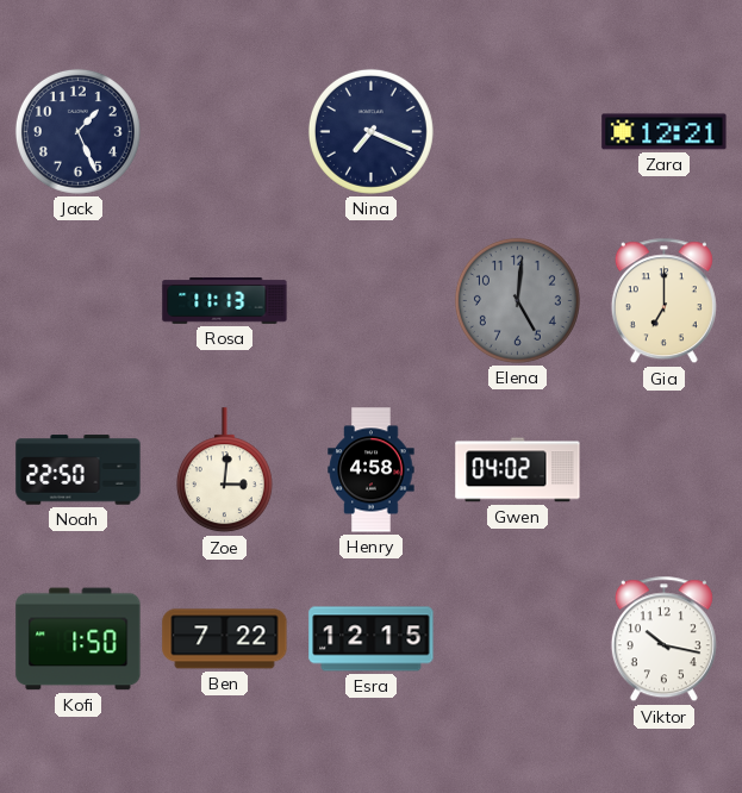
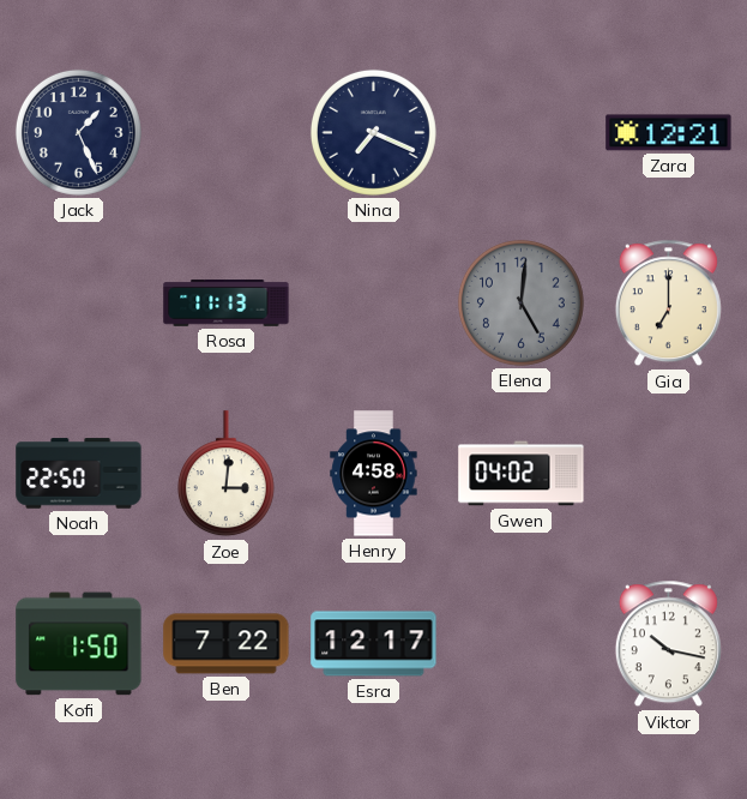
Esra: 12:15 -> 12:17 (374, 644)
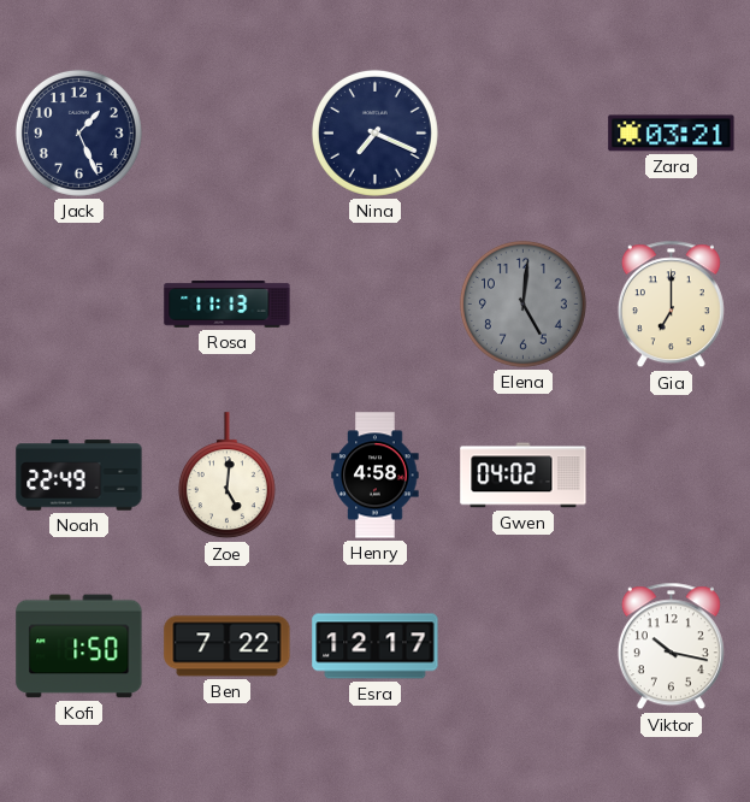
Zara: 12:21 -> 03:21 (672, 134)
Noah: 22:50 -> 22:49 (79, 476)
Zoe: 3:01 -> 5:01 (226, 476)
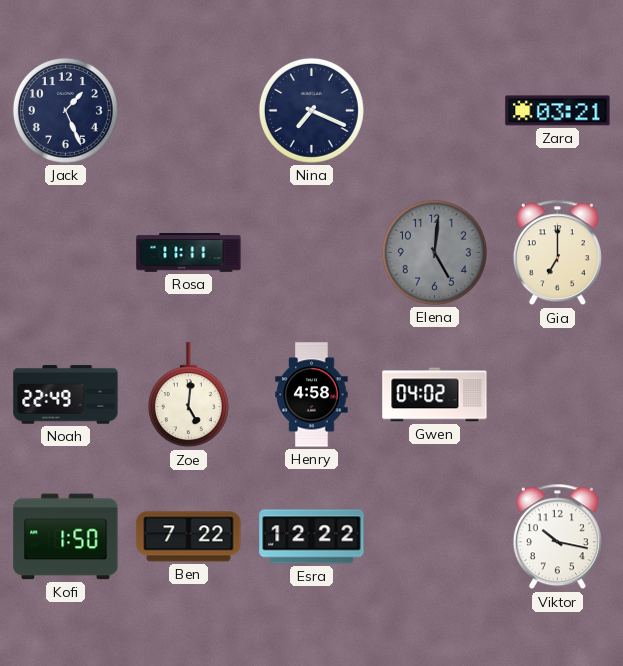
Rosa: 11:13 -> 11:11 (189, 253)
Esra: 12:17 -> 12:22 (312, 537)
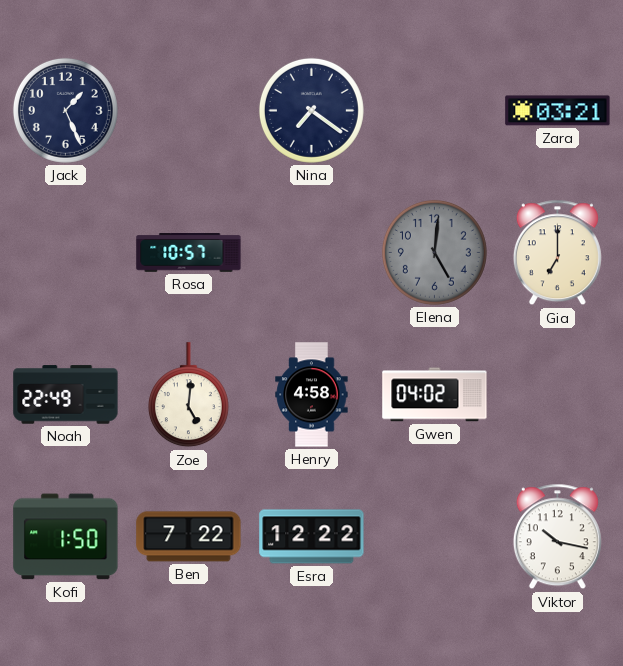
Nina: 7:19 -> 7:21 (311, 110)
Rosa: 11:11 -> 10:57 (189, 253)
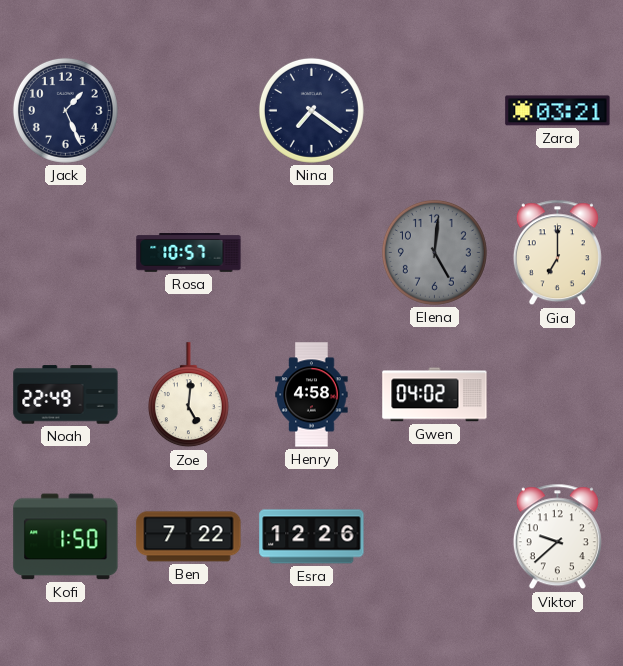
Esra: 12:22 -> 12:26 (312, 537)
Viktor: 10:17 -> 9:38 (557, 537)
